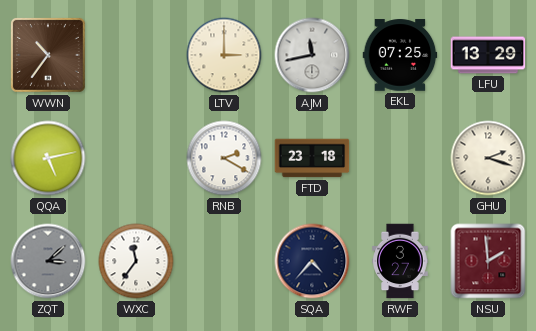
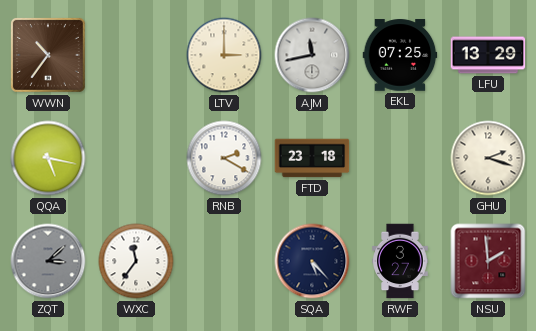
QQA: 5:13 -> 5:17 (48, 158)
SQA: 4:37 -> 5:23 (312, 261)
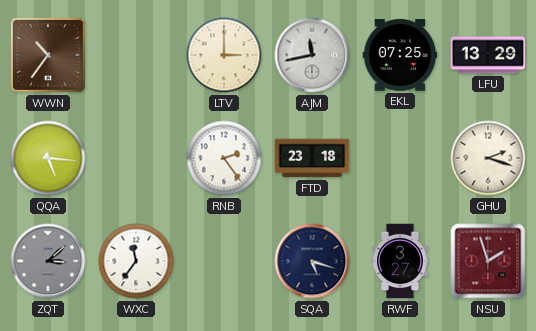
QQA: 5:17 -> 5:16 (48, 158)
RNB: 2:20 -> 2:24 (224, 158)
SQA: 5:23 -> 5:18 (312, 261)
NSU: 1:59 -> 1:57 (488, 261)
